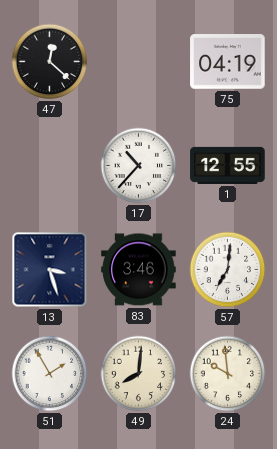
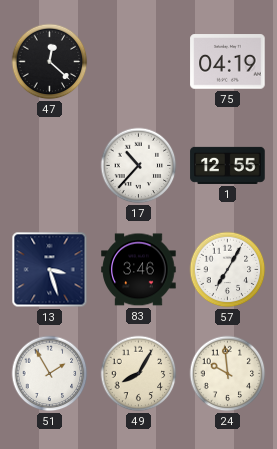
57: 7:01 -> 7:05 (228, 270)
49: 8:01 -> 8:05 (139, 374)
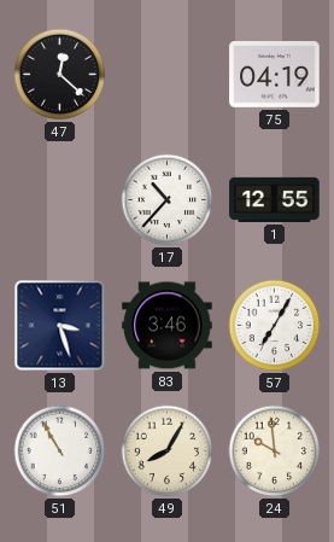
51: 1:55 -> 10:55 (60, 451)
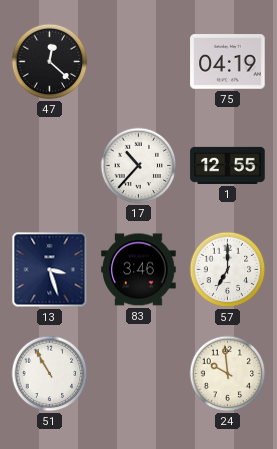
57: 7:05 -> 7:00 (228, 270)
49: 8:05 -> none (168, 451)
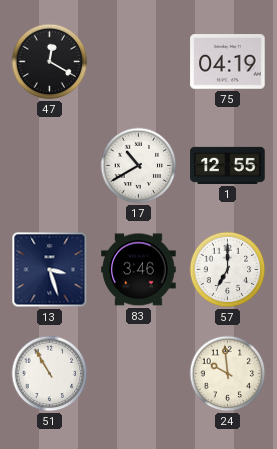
47: 12:22 -> 12:20 (50, 62)
17: 10:37 -> 10:40 (139, 166)
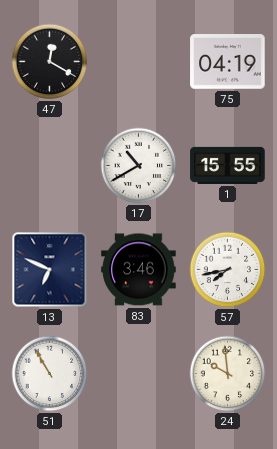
1: 12:55 -> 15:55 (228, 165)
13: 3:27 -> 6:49 (50, 270)
57: 7:00 -> 7:43 (228, 270)
